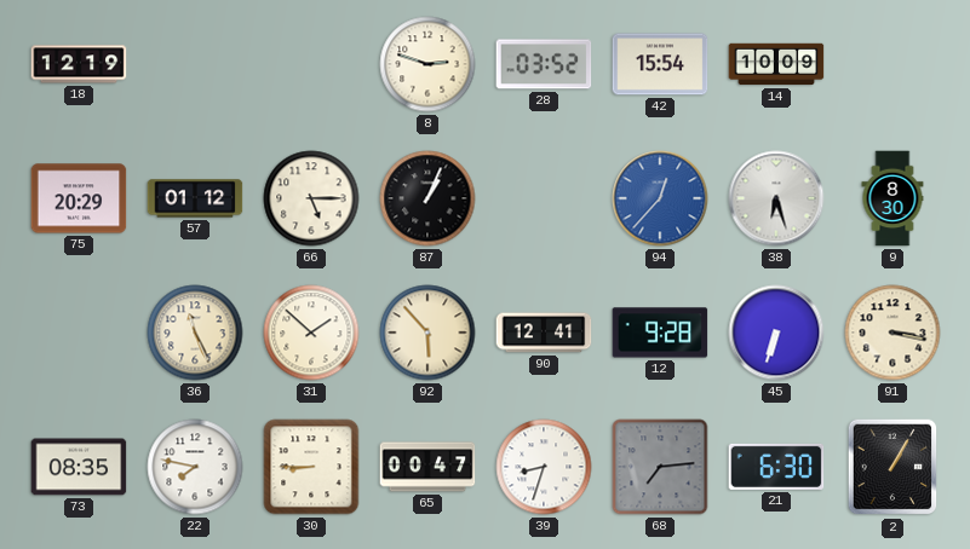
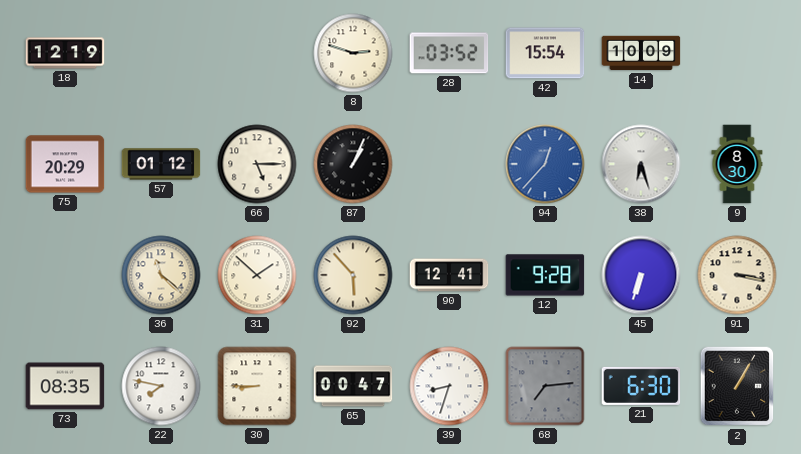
36: 11:26 -> 11:22 (161, 275)
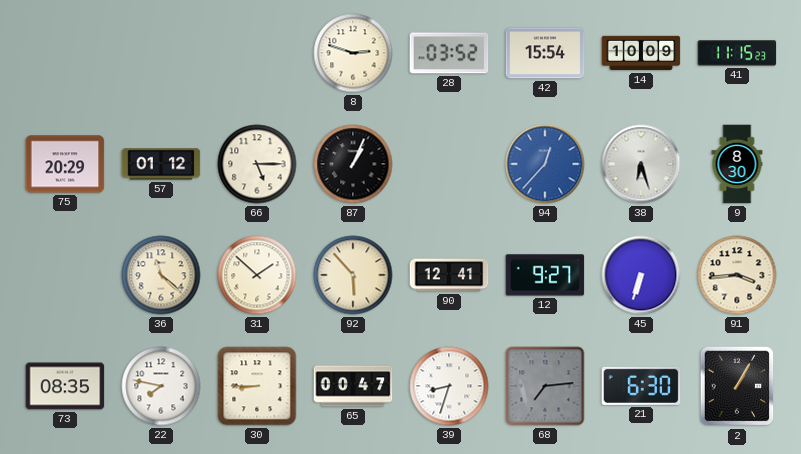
18: 12:19 -> none (65, 53)
41: none -> 11:15 (737, 53)
12: 9:28 -> 9:27 (545, 275)
91: 3:17 -> 3:44 (737, 275)
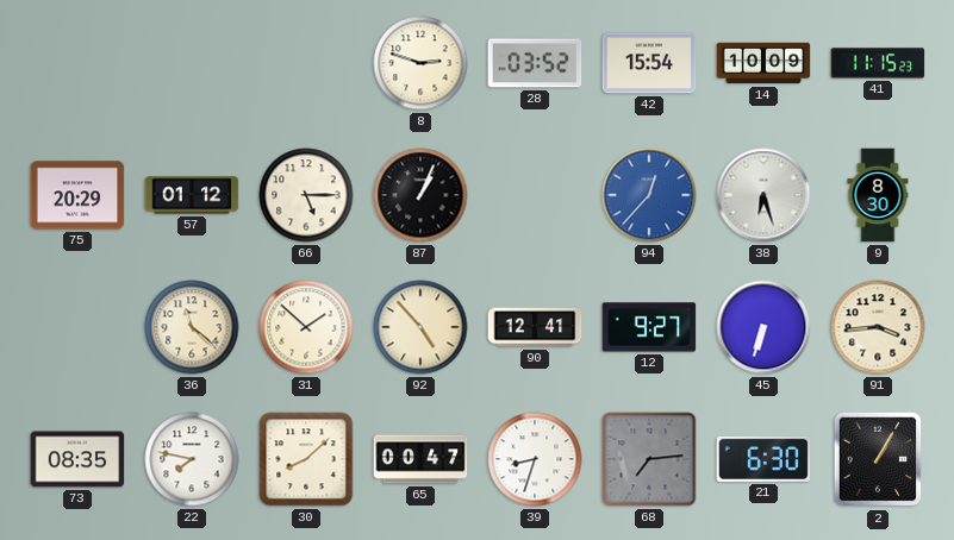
92: 5:53 -> 4:53 (420, 327)
30: 8:45 -> 8:08 (306, 459)
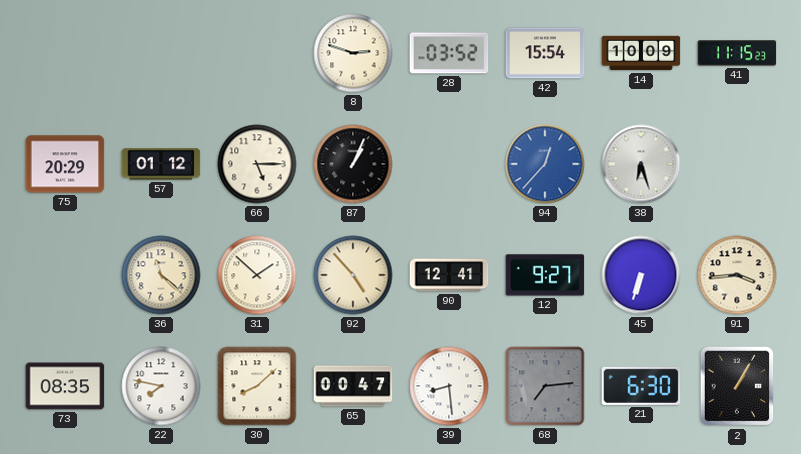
9: 8:30 -> none (878, 195)
39: 8:33 -> 8:29 (449, 386)
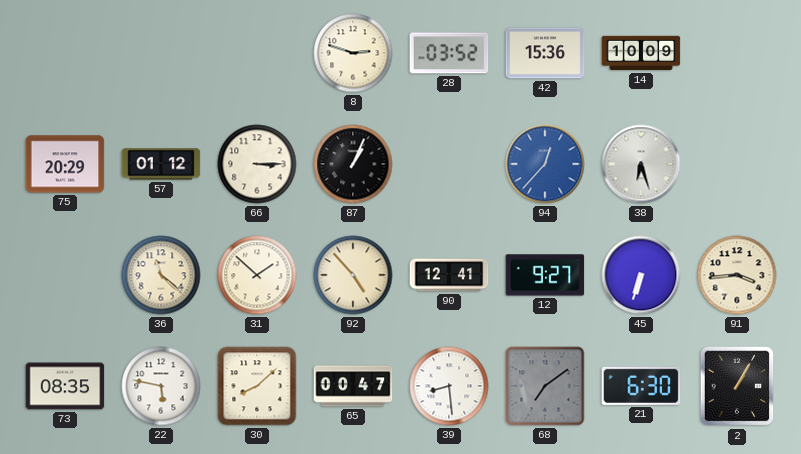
42: 15:54 -> 15:36 (545, 53)
41: 11:15 -> none (737, 53)
66: 5:15 -> 3:15 (257, 164)
22: 7:47 -> 5:47 (161, 386)
68: 7:14 -> 7:09 (545, 386)
